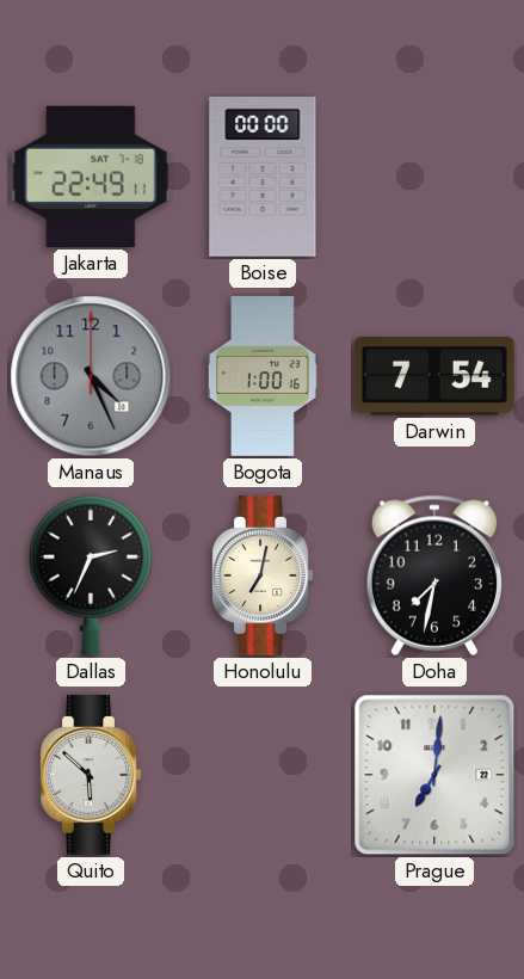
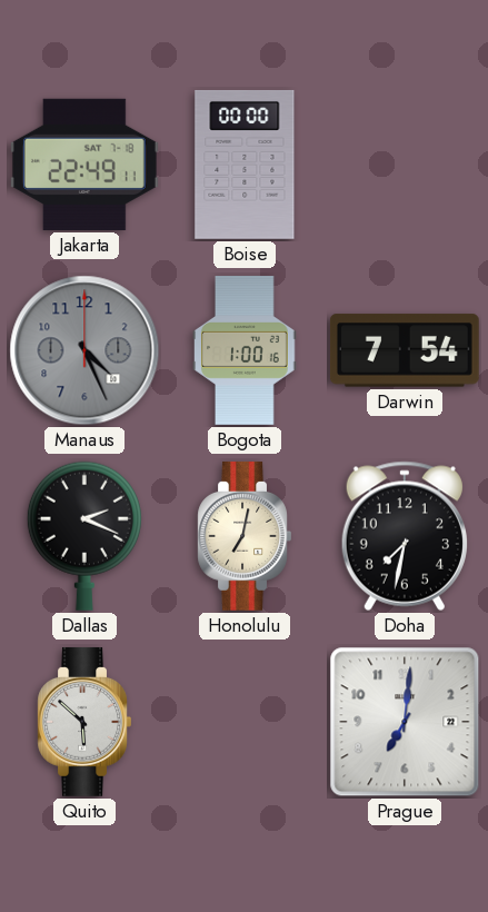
Dallas: 2:34 -> 2:19 (84, 536)
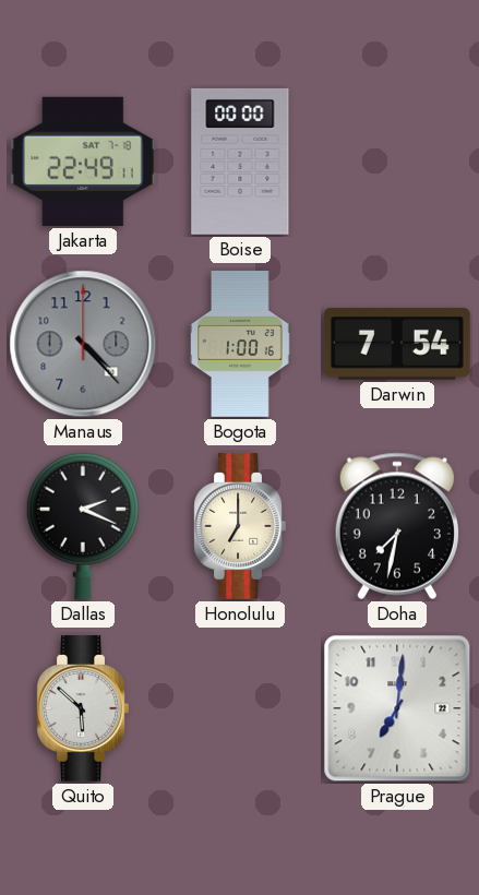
Manaus: 4:26 -> 4:23 (83, 344)
Honolulu: 7:02 -> 7:00 (240, 526)
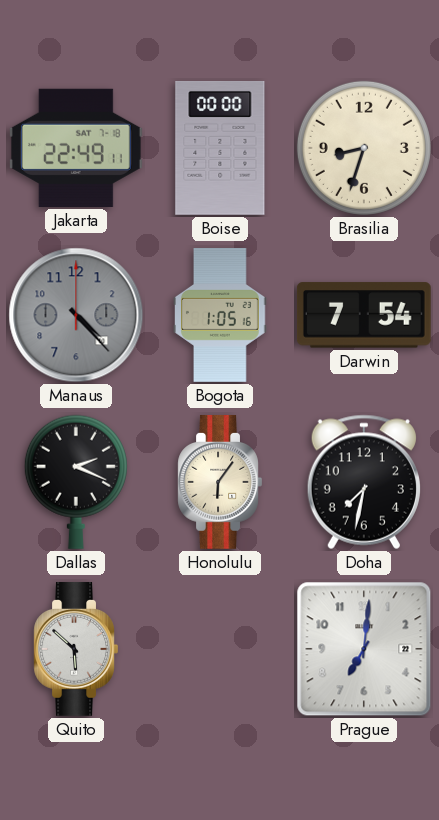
Brasilia: none -> 8:33 (364, 148)
Bogota: 1:00 -> 1:05 (220, 316)
Honolulu: 7:00 -> 6:06 (220, 482)
